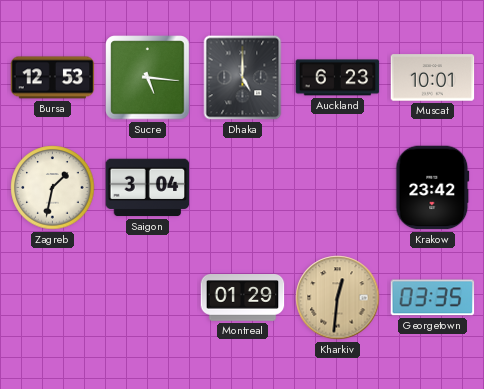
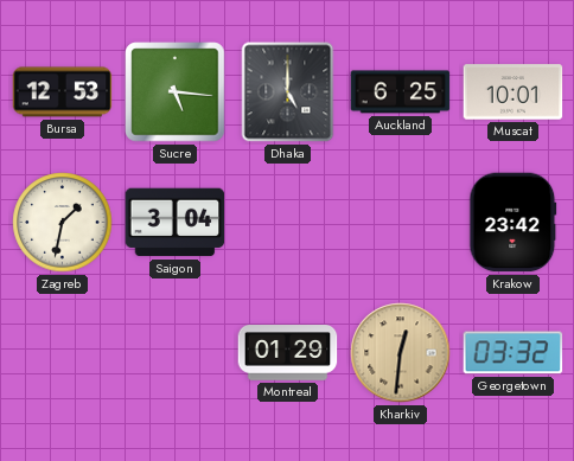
Auckland: 6:23 -> 6:25 (401, 92)
Georgetown: 03:35 -> 03:32 (514, 353)
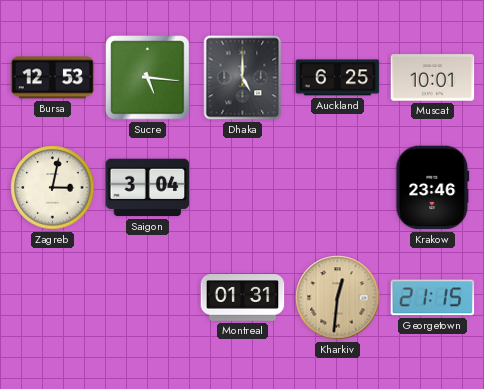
Zagreb: 1:32 -> 3:02 (53, 188)
Krakow: 23:42 -> 23:46 (433, 188)
Montreal: 01:29 -> 01:31 (243, 298)
Georgetown: 03:32 -> 21:15 (433, 298)
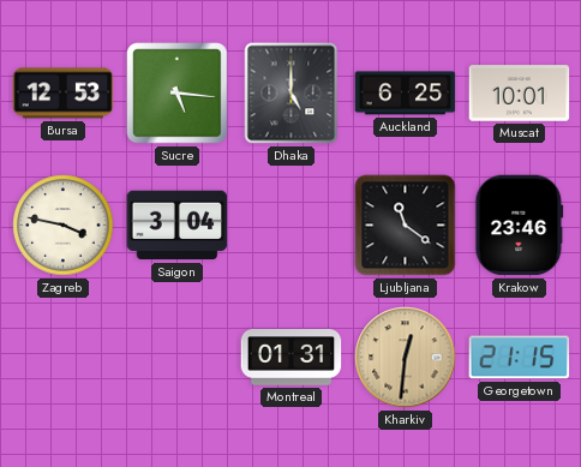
Zagreb: 3:02 -> 3:47 (64, 226)
Ljubljana: none -> 11:21 (406, 226)
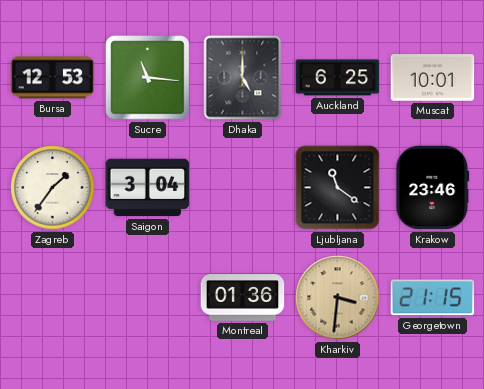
Sucre: 5:16 -> 11:16 (148, 78)
Zagreb: 3:47 -> 1:36 (53, 188)
Montreal: 01:31 -> 01:36 (243, 298)
Kharkiv: 12:31 -> 3:31 (338, 298)
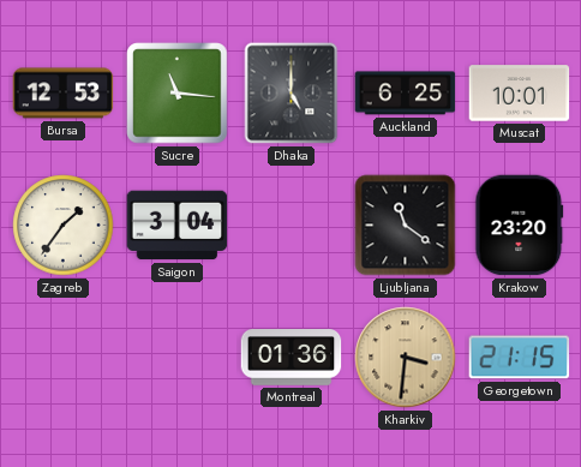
Krakow: 23:46 -> 23:20 (520, 226)
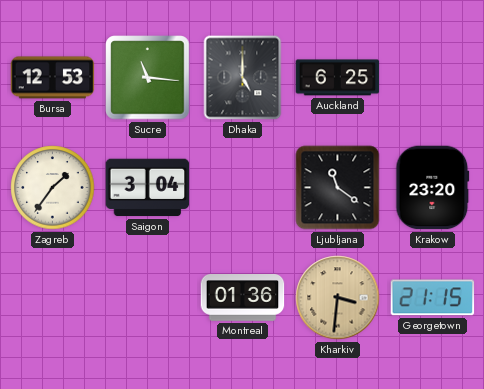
Muscat: 10:01 -> none (520, 94)
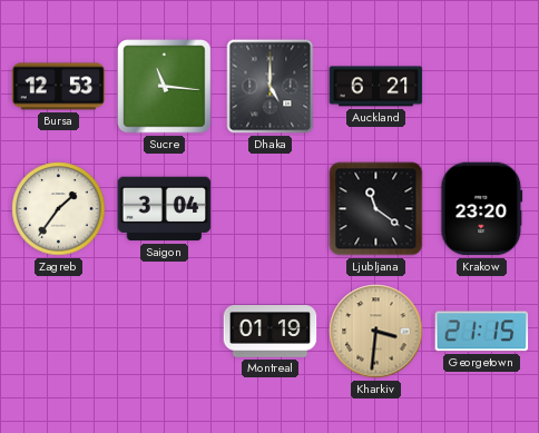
Auckland: 6:25 -> 6:21 (376, 87)
Montreal: 01:36 -> 01:19 (271, 332)
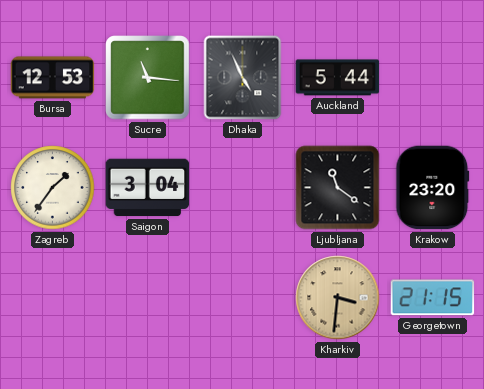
Dhaka: 5:00 -> 4:56 (243, 78)
Auckland: 6:21 -> 5:44 (338, 78)
Montreal: 01:19 -> none (271, 332)
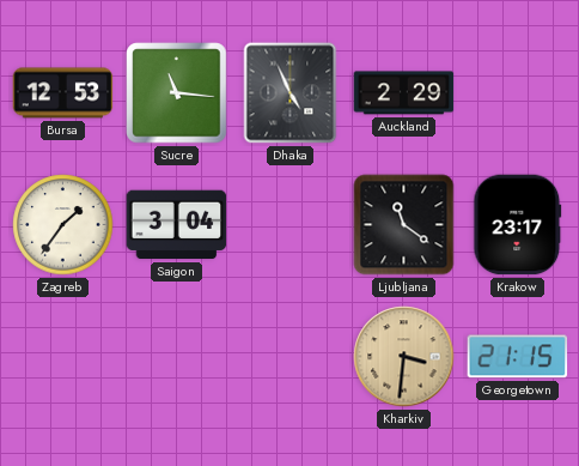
Auckland: 5:44 -> 2:29 (404, 93)
Krakow: 23:20 -> 23:17 (518, 225)
